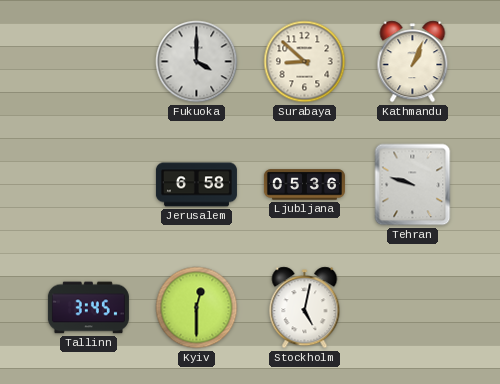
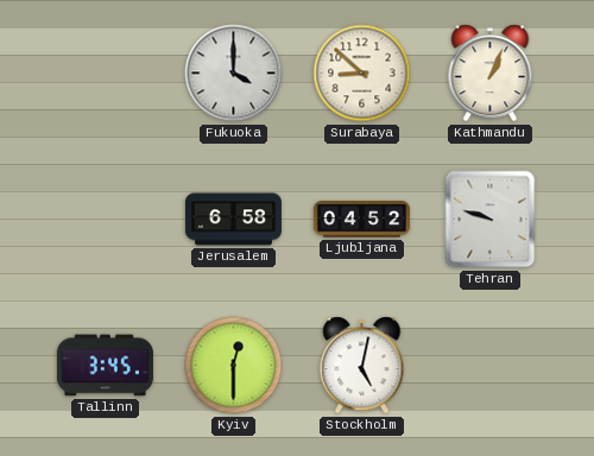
Ljubljana: 05:36 -> 04:52 (361, 220)
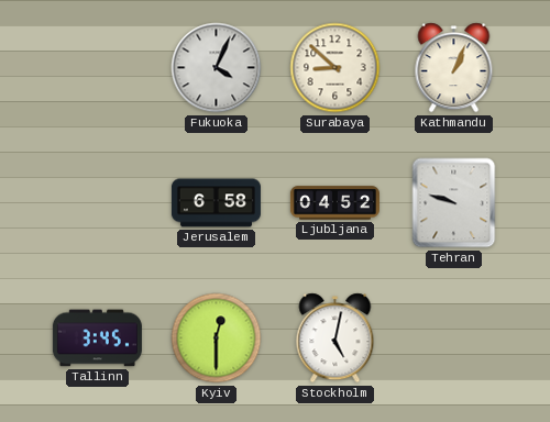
Fukuoka: 4:00 -> 4:04 (217, 68)
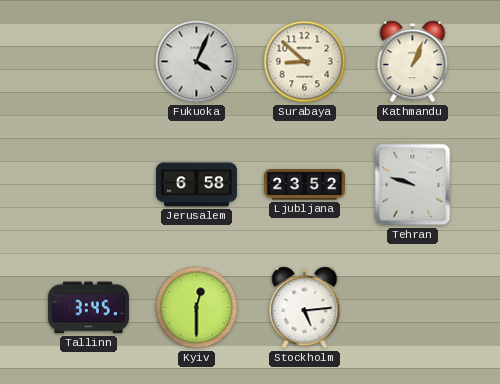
Ljubljana: 04:52 -> 23:52 (304, 185)
Stockholm: 5:02 -> 5:14 (305, 308)
